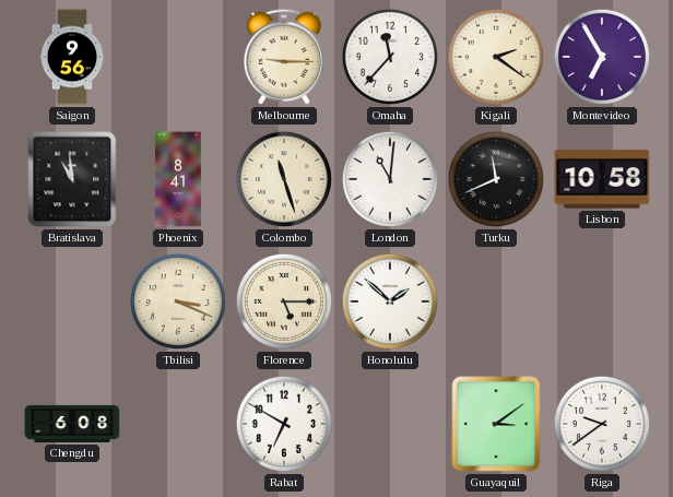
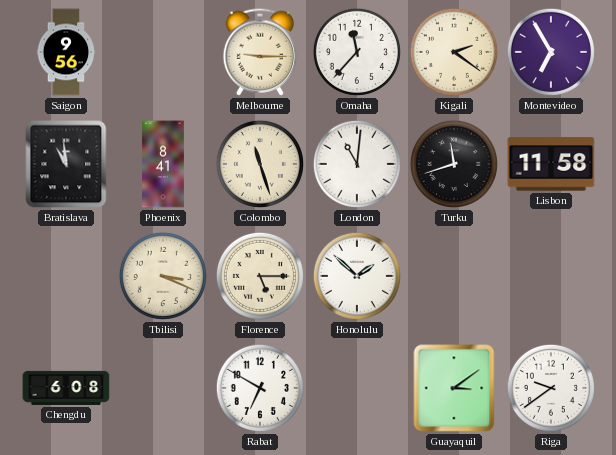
Turku: 11:41 -> 11:42 (454, 164)
Lisbon: 10:58 -> 11:58 (551, 164)
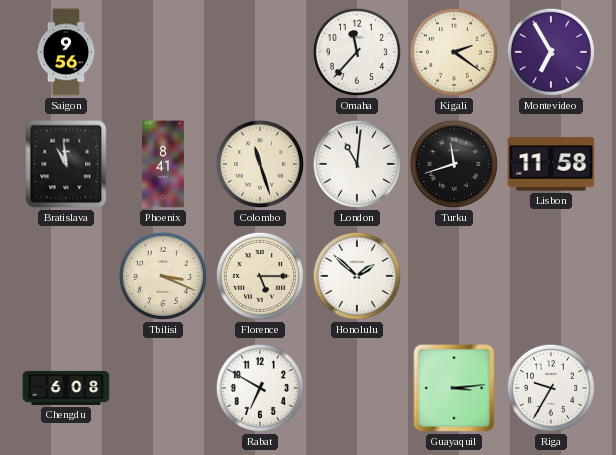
Melbourne: 9:15 -> none (260, 52)
Guayaquil: 3:09 -> 3:14 (454, 388)
Riga: 9:39 -> 9:35 (551, 388)
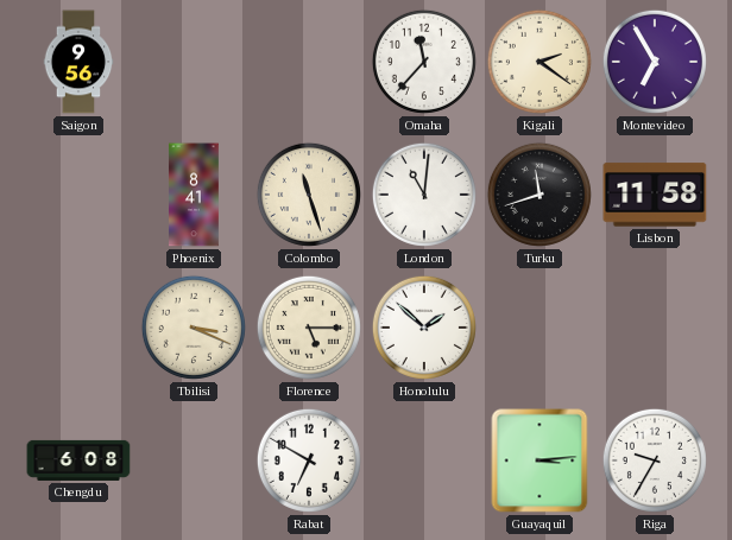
Bratislava: 10:59 -> none (66, 164)
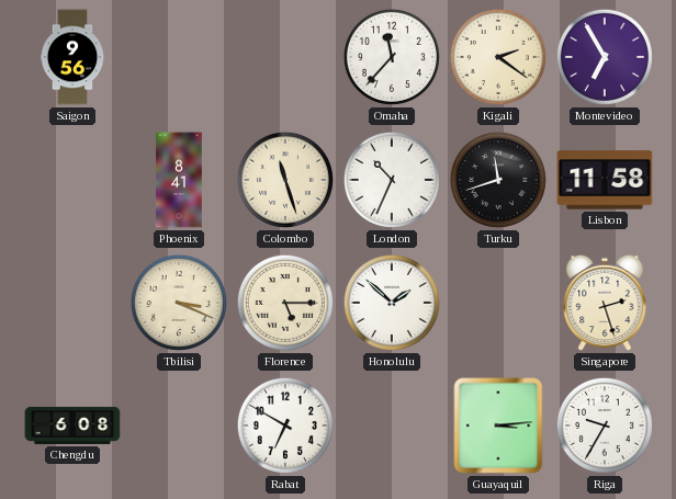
London: 11:01 -> 10:34 (392, 180)
Singapore: none -> 2:27 (605, 303)
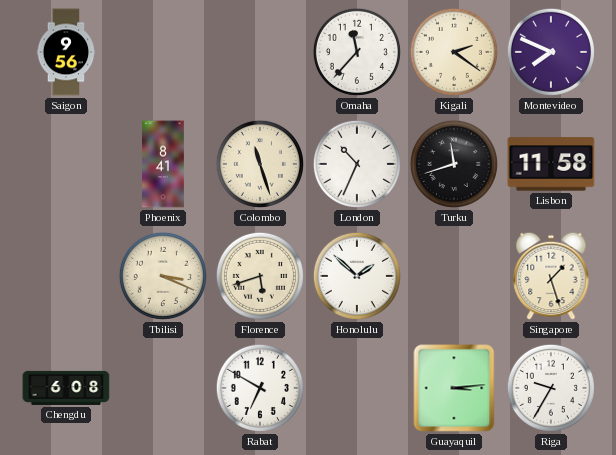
Montevideo: 6:55 -> 7:49 (551, 52)
Florence: 5:15 -> 5:42 (260, 276)
Singapore: 2:27 -> 1:27 (551, 276)
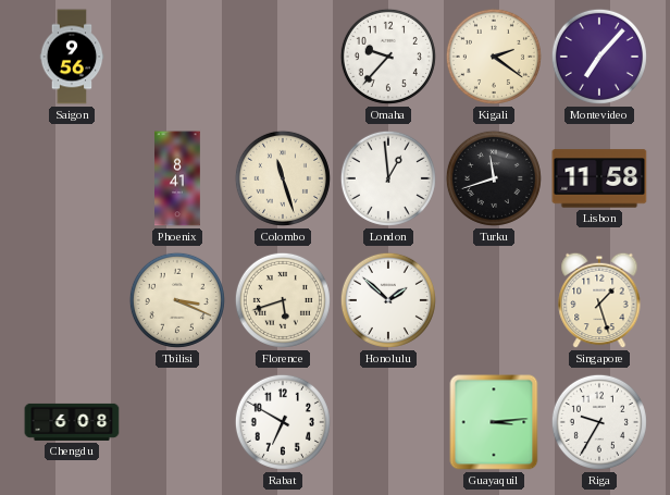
Omaha: 11:37 -> 9:37 (388, 57)
Montevideo: 7:49 -> 7:07 (599, 57)
London: 10:34 -> 12:59 (388, 178)
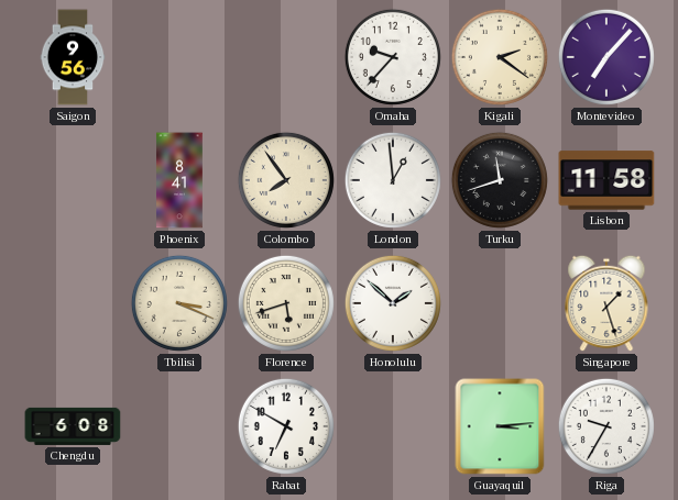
Colombo: 11:27 -> 7:54 (286, 180)
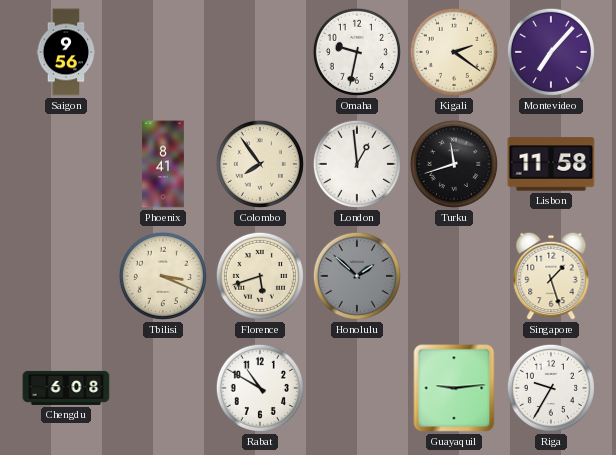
Omaha: 9:37 -> 9:32 (357, 52)
Honolulu dial: white -> grey (357, 276)
Rabat: 6:50 -> 10:50 (260, 388)
Guayaquil: 3:14 -> 9:14 (454, 388)
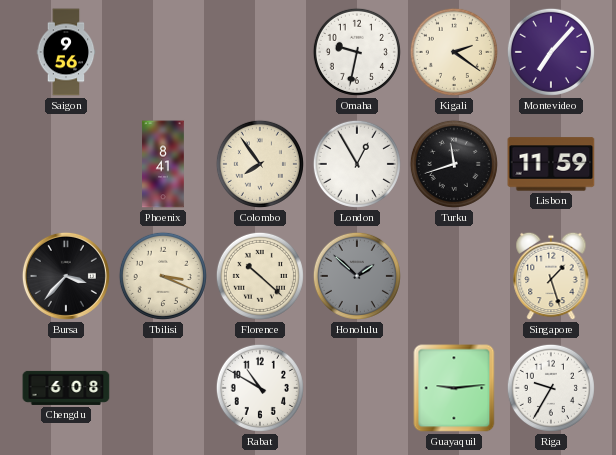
London: 12:59 -> 12:55 (357, 164)
Lisbon: 11:58 -> 11:59 (551, 164)
Bursa: none -> 3:37 (66, 276)
Florence: 5:42 -> 10:22 (260, 276)
